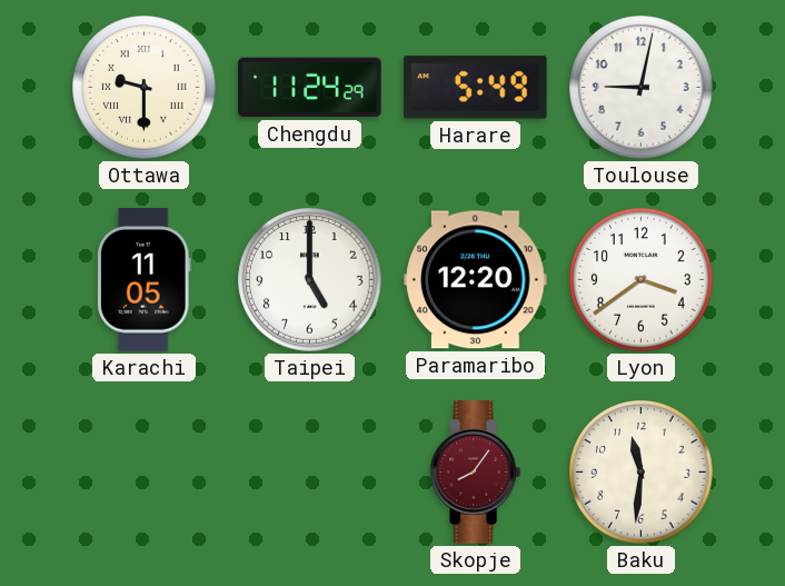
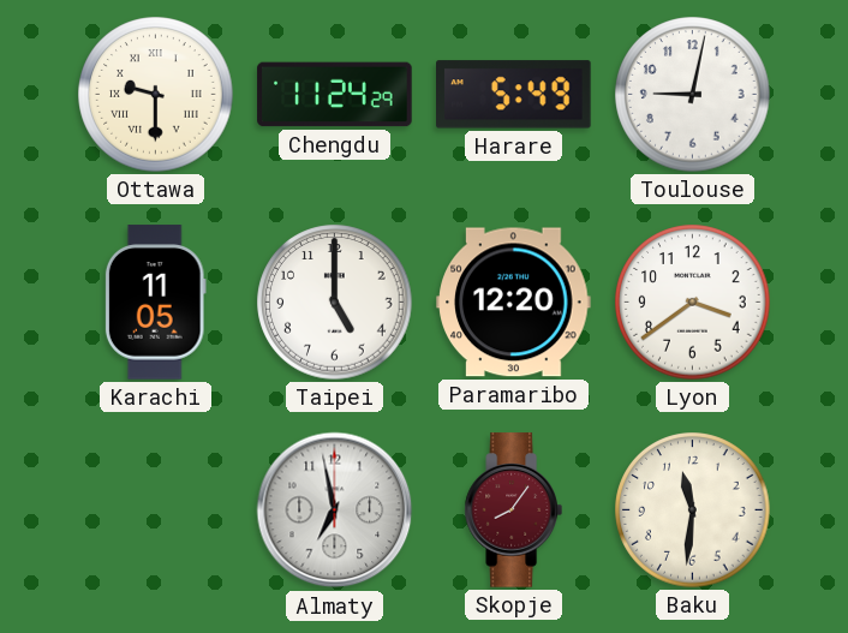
Almaty: none -> 6:58 (335, 510)
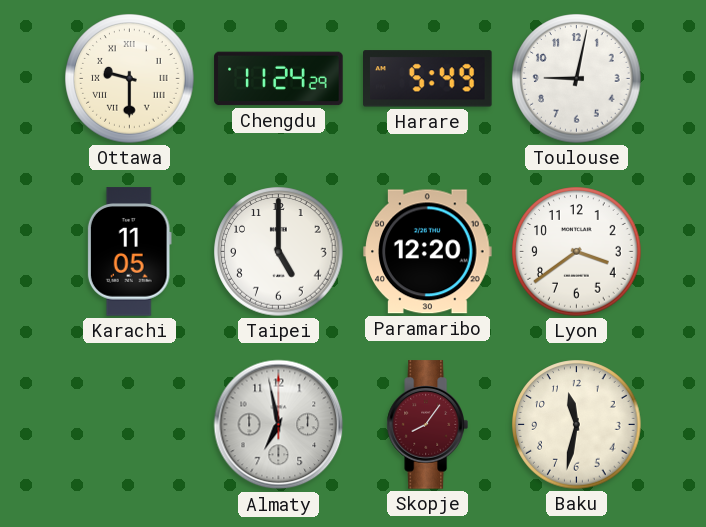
Baku: 11:31 -> 11:32 (577, 425)
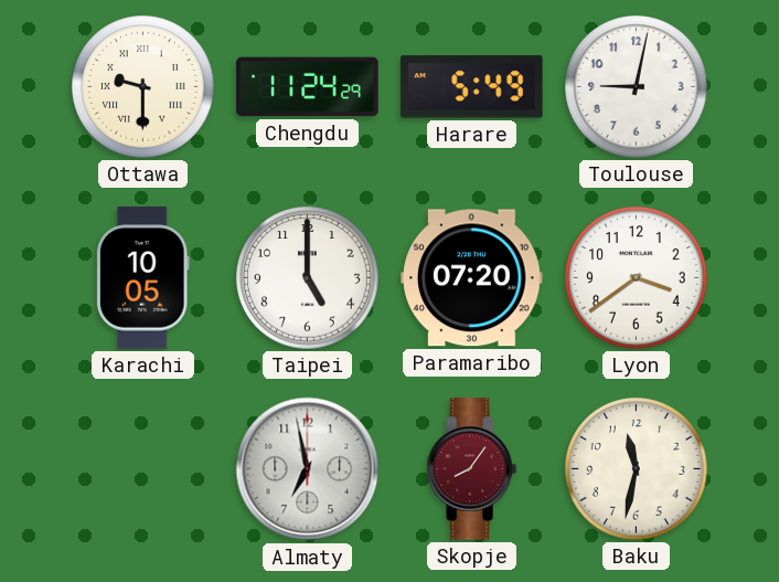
Karachi: 11:05 -> 10:05 (142, 278)
Paramaribo: 12:20 -> 07:20 (472, 278)
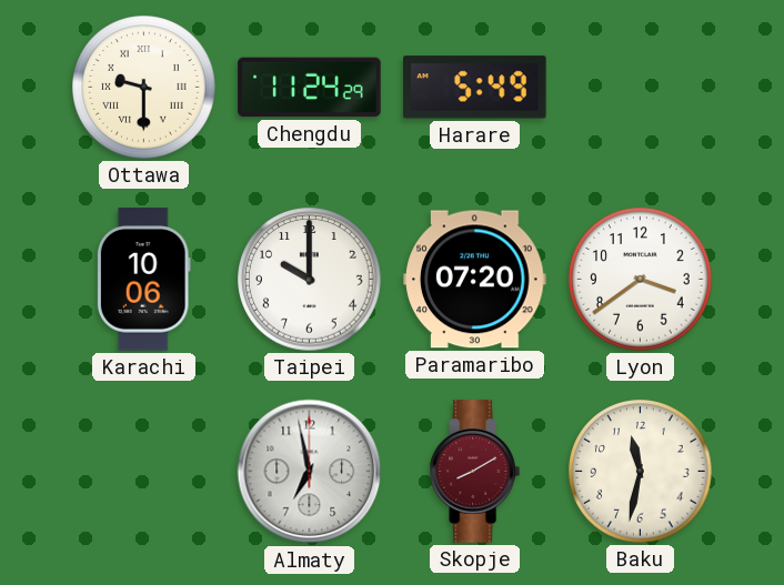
Toulouse: 9:02 -> none (637, 87)
Karachi: 10:05 -> 10:06 (143, 280)
Taipei: 5:00 -> 10:00 (310, 280)
Skopje: 8:06 -> 8:10 (474, 472)
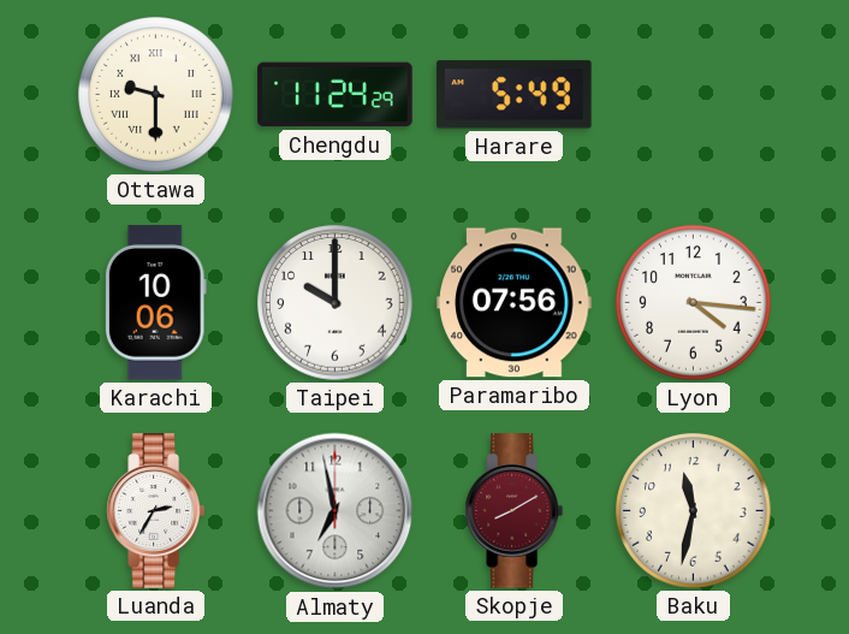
Paramaribo: 07:20 -> 07:56 (515, 303)
Lyon: 3:39 -> 4:16 (694, 303)
Luanda: none -> 2:35 (155, 511)
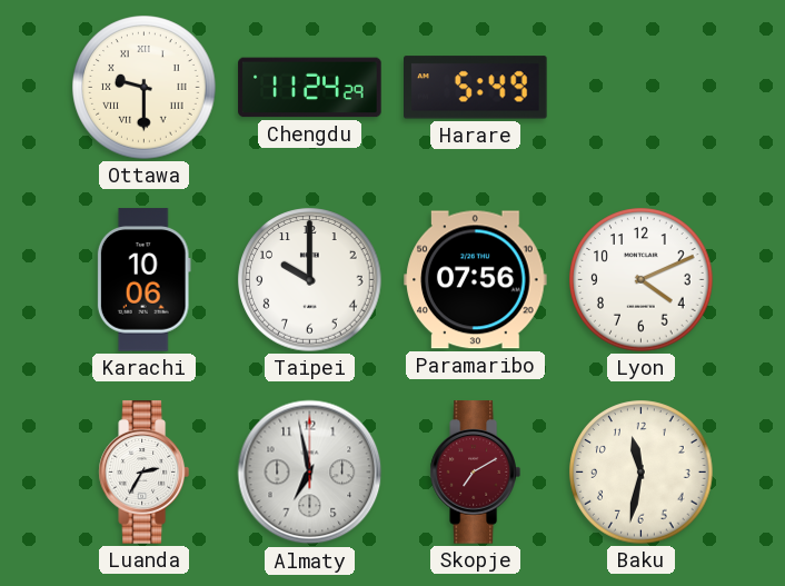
Lyon: 4:16 -> 4:11 (642, 280)
Skopje: 8:10 -> 7:10 (475, 473)
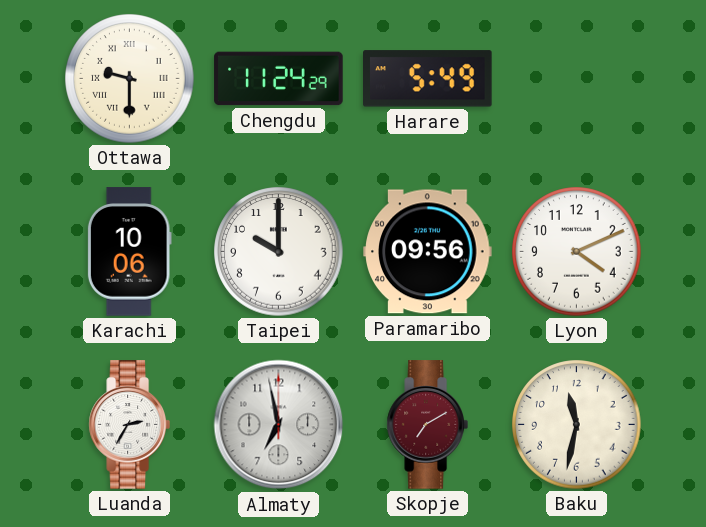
Paramaribo: 07:56 -> 09:56 (428, 252)
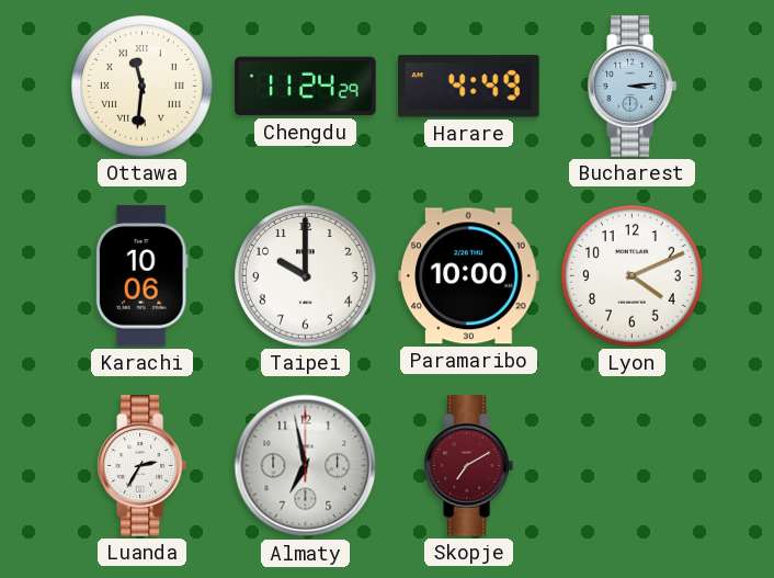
Ottawa: 9:30 -> 11:31 (143, 87)
Harare: 5:49 -> 4:49 (469, 87)
Bucharest: none -> 3:14 (631, 87)
Paramaribo: 09:56 -> 10:00 (469, 276)
Baku: 11:32 -> none (577, 425)
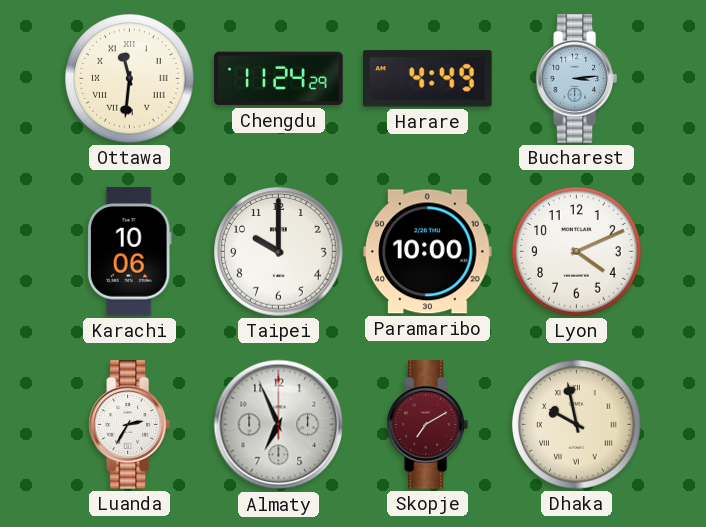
Almaty: 6:58 -> 6:56 (279, 425)
Dhaka: none -> 9:58 (577, 425)
